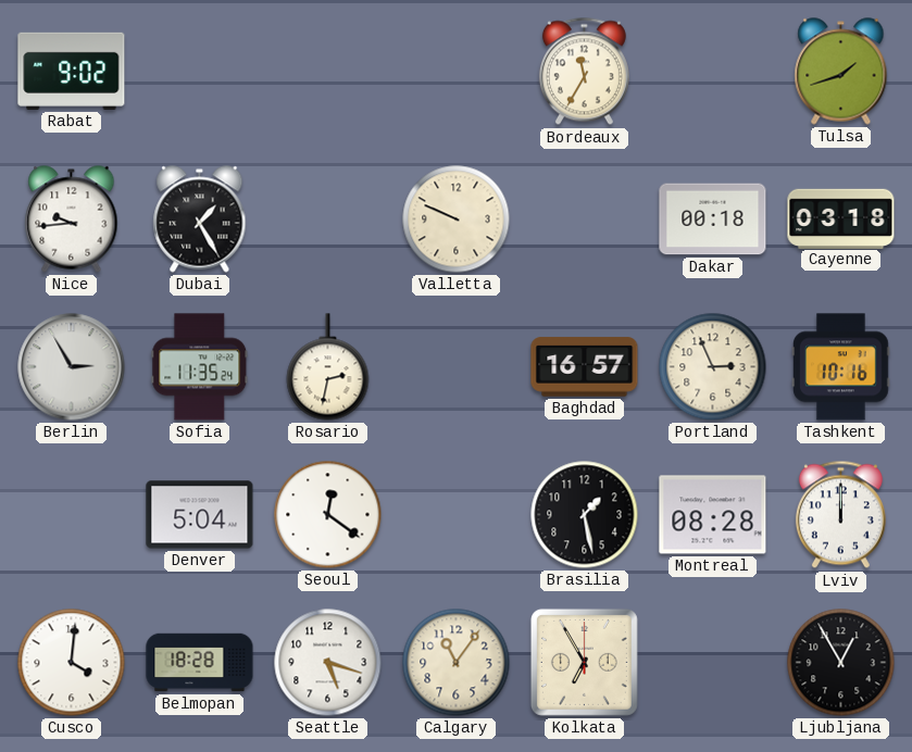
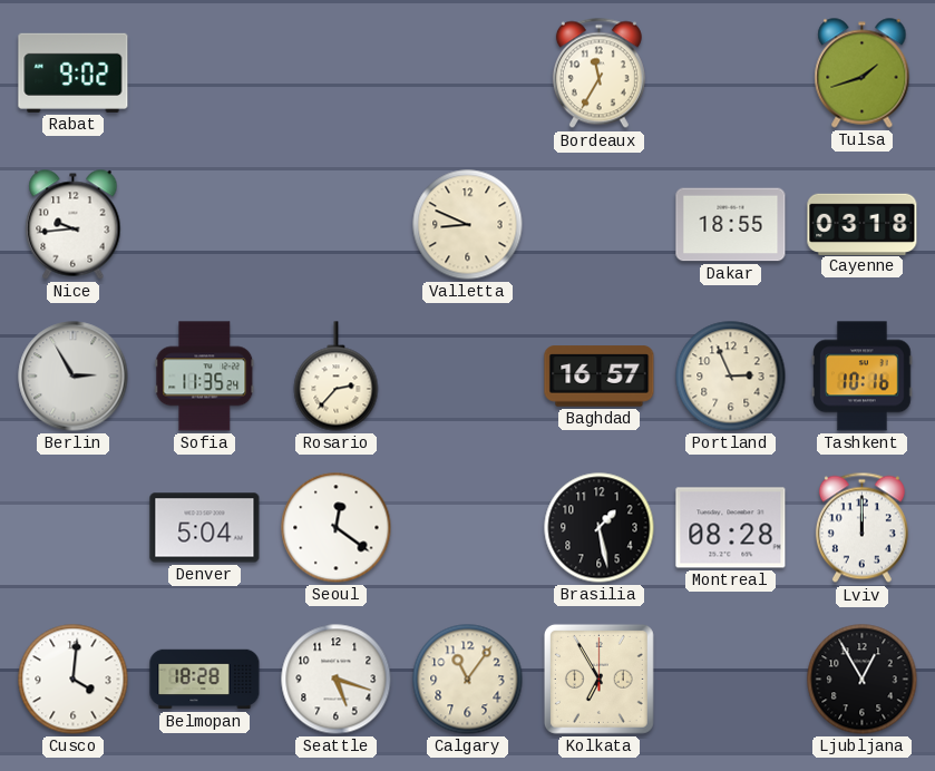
Dubai: 1:25 -> none (200, 220)
Valletta: 9:49 -> 8:49 (468, 225)
Dakar: 00:18 -> 18:55 (731, 225)
Rosario: 2:32 -> 2:37 (337, 377)
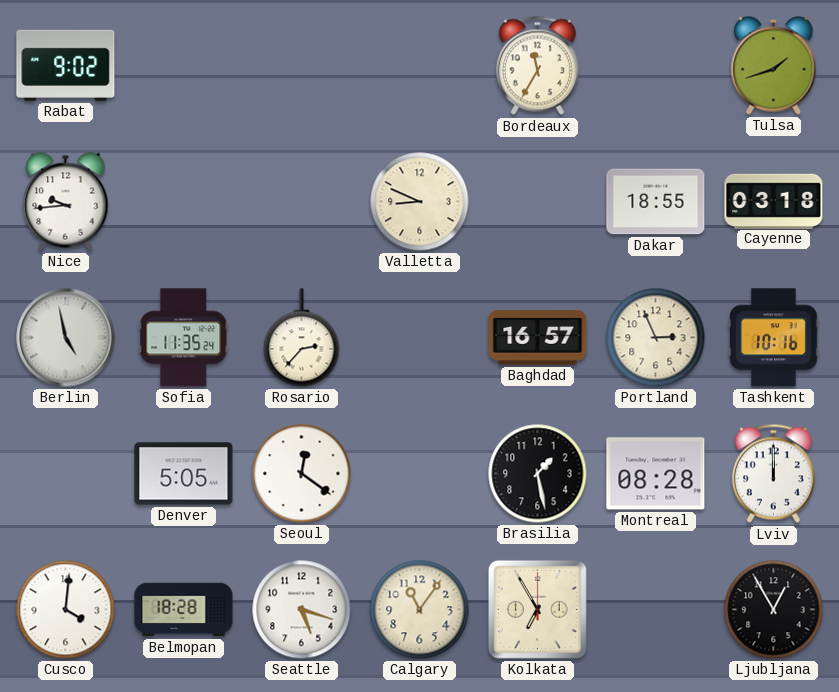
Berlin: 2:55 -> 4:58 (66, 338)
Denver: 5:04 -> 5:05 (184, 474)
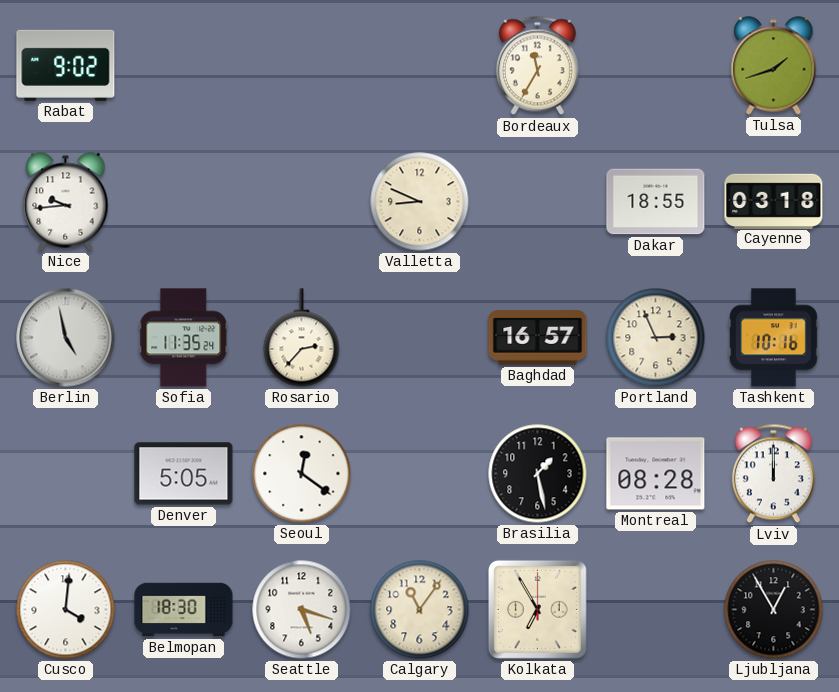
Belmopan: 18:28 -> 18:30 (184, 610)
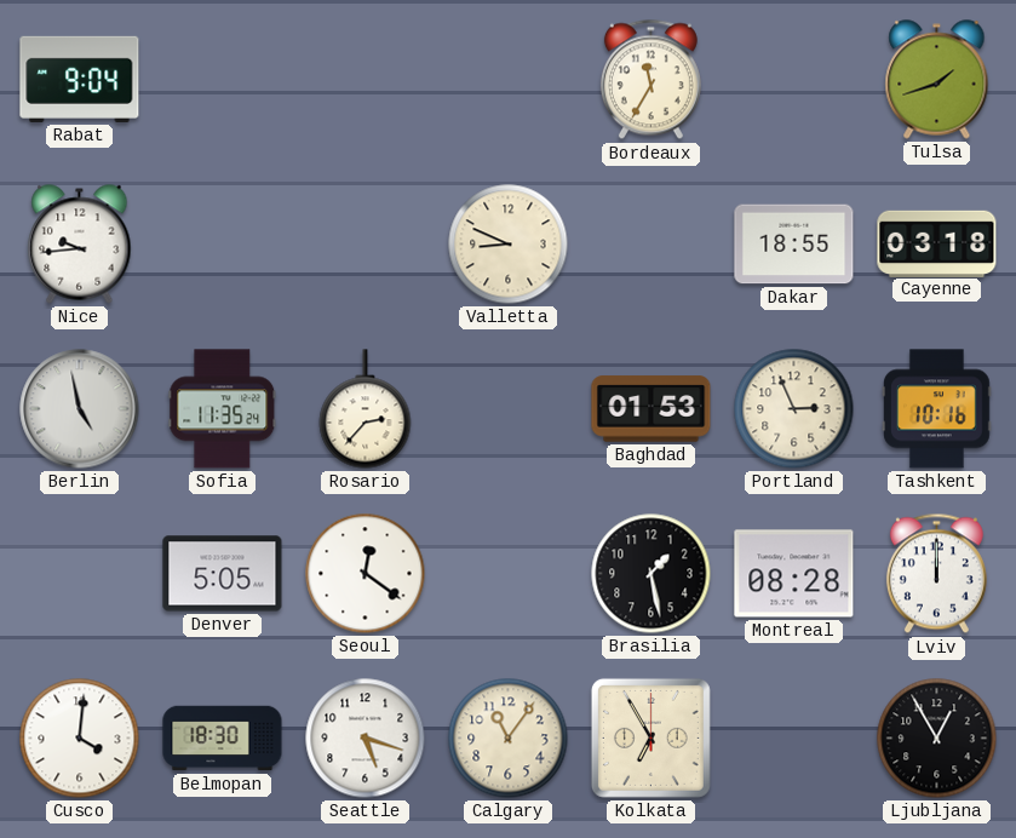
Rabat: 9:02 -> 9:04 (80, 79)
Baghdad: 16:57 -> 01:53 (651, 409)
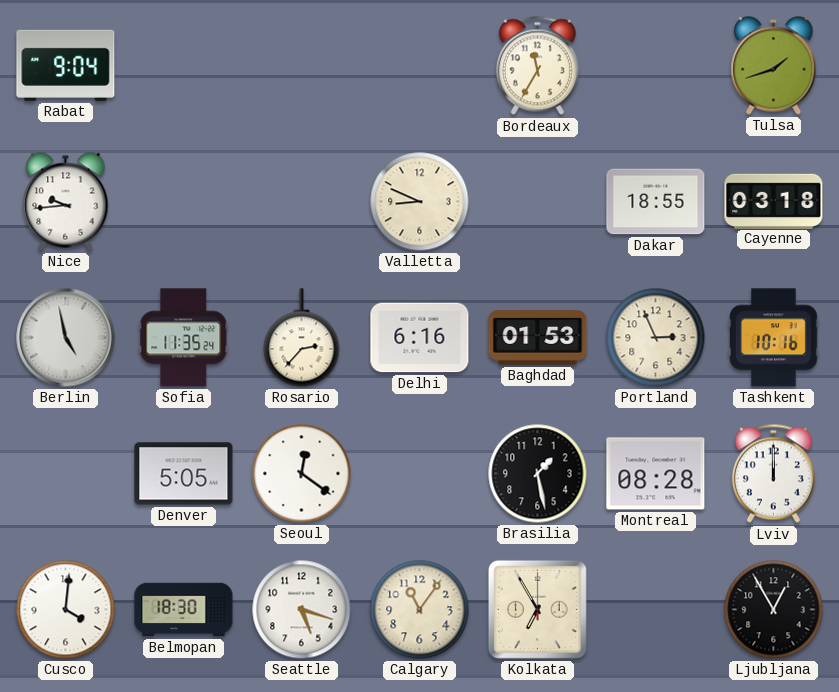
Delhi: none -> 6:16 (420, 338)
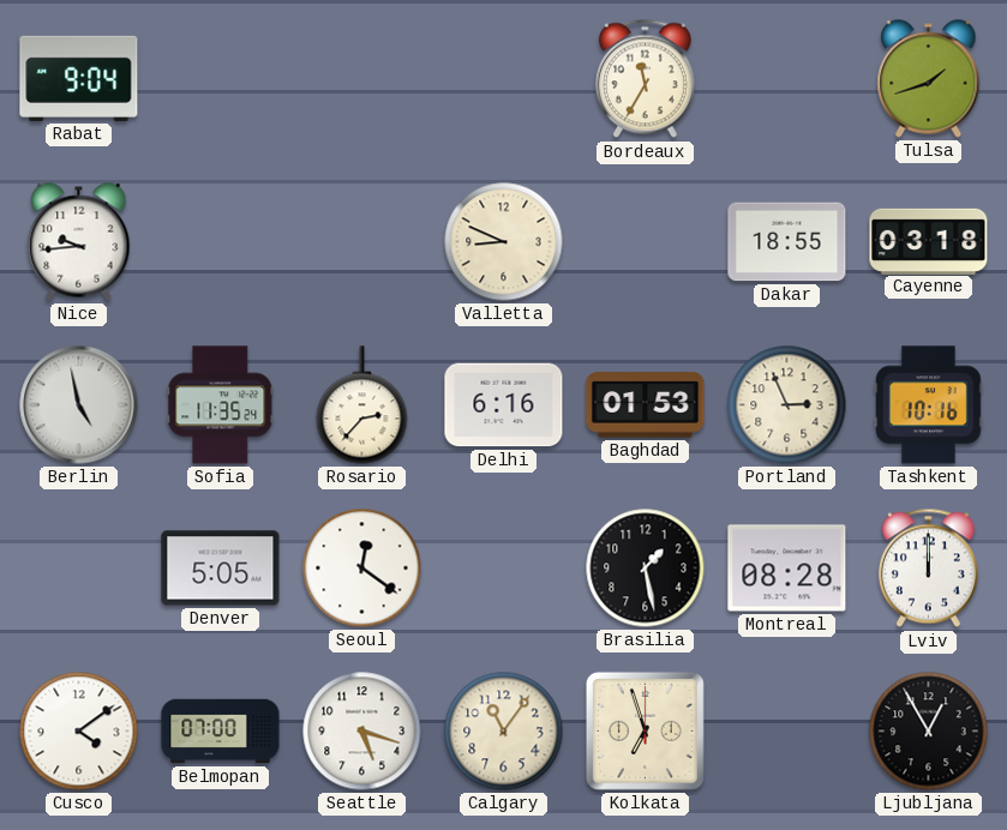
Cusco: 4:01 -> 4:09 (79, 732)
Belmopan: 18:30 -> 07:00 (221, 732)
Kolkata: 6:55 -> 6:57 (645, 730)
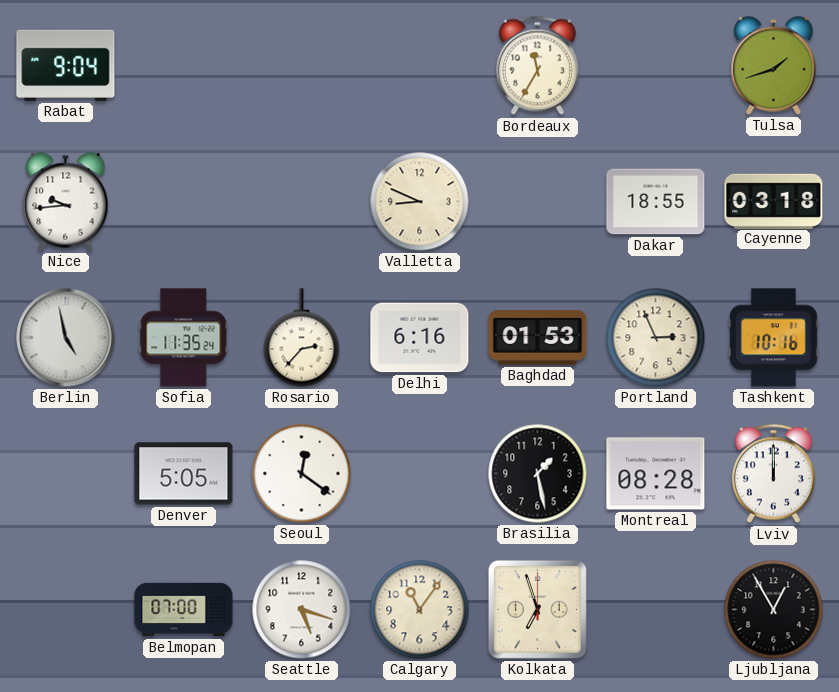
Cusco: 4:09 -> none (79, 732)
